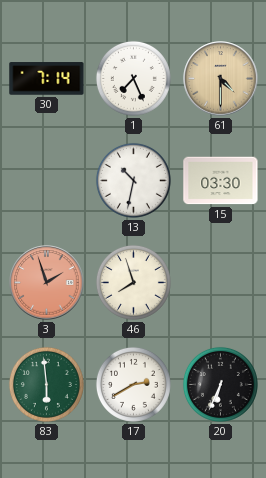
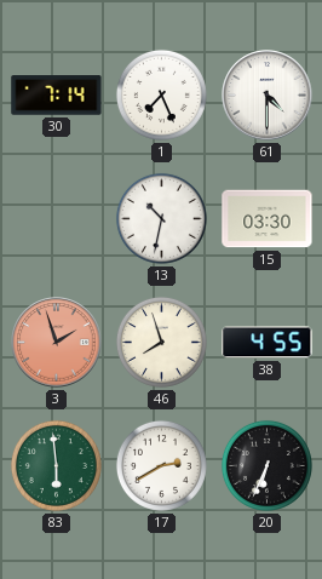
61 dial: champagne -> white (268, 96)
38: none -> 4:55 (268, 343)
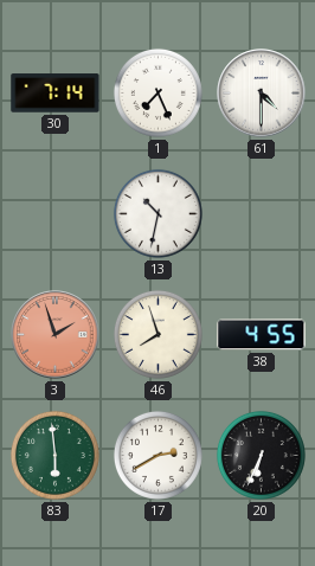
15: 03:30 -> none (268, 219)
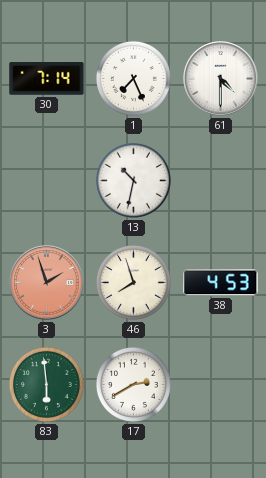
38: 4:55 -> 4:53 (221, 283)
20: 6:34 -> none (261, 455)
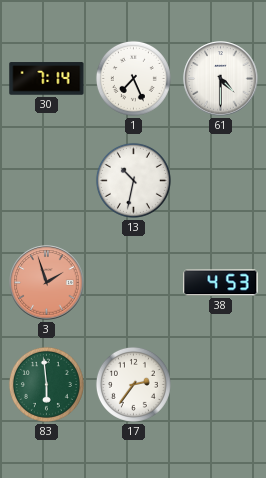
46: 7:57 -> none (133, 282)
17: 2:40 -> 2:36 (133, 384)
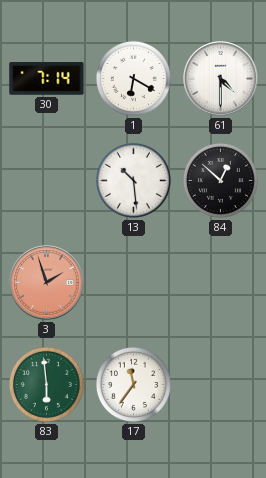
1: 7:26 -> 6:20 (133, 78)
13: 10:32 -> 10:29 (133, 180)
84: none -> 12:52 (220, 180)
38: 4:53 -> none (221, 283)
17: 2:36 -> 11:36 (133, 384)
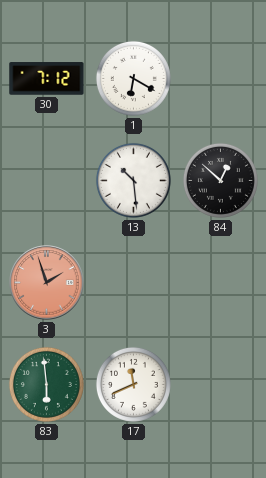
30: 7:14 -> 7:12 (47, 79)
61: 4:30 -> none (221, 79)
17: 11:36 -> 11:41 (133, 384)
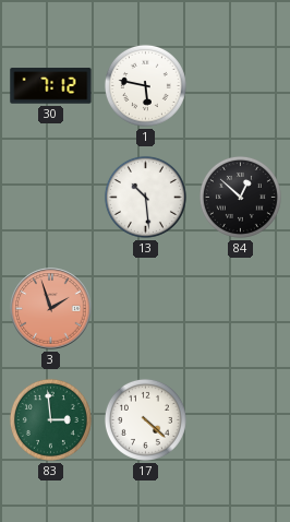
1: 6:20 -> 5:47 (145, 85)
83: 5:59 -> 2:59 (50, 419)
17: 11:41 -> 4:22 (145, 419)
